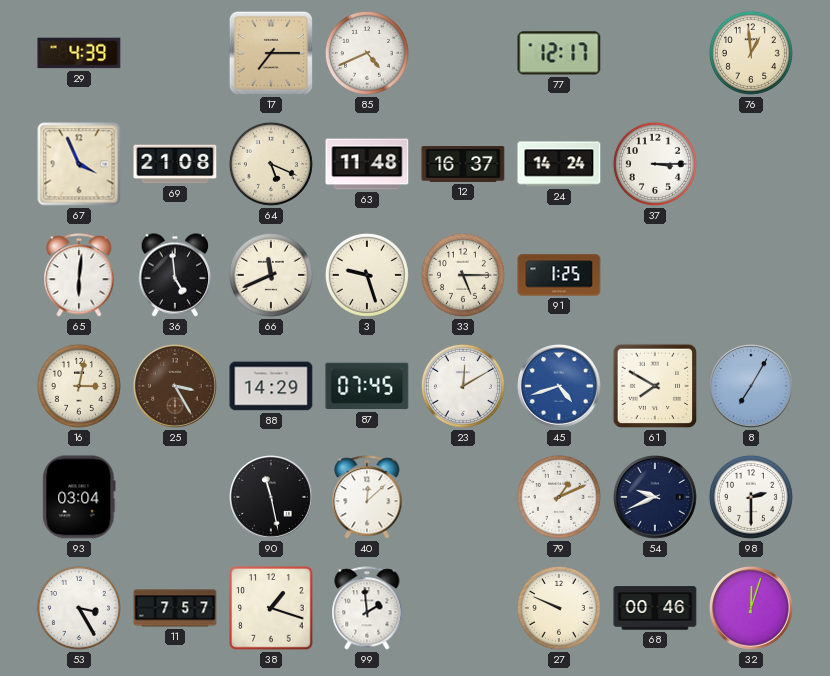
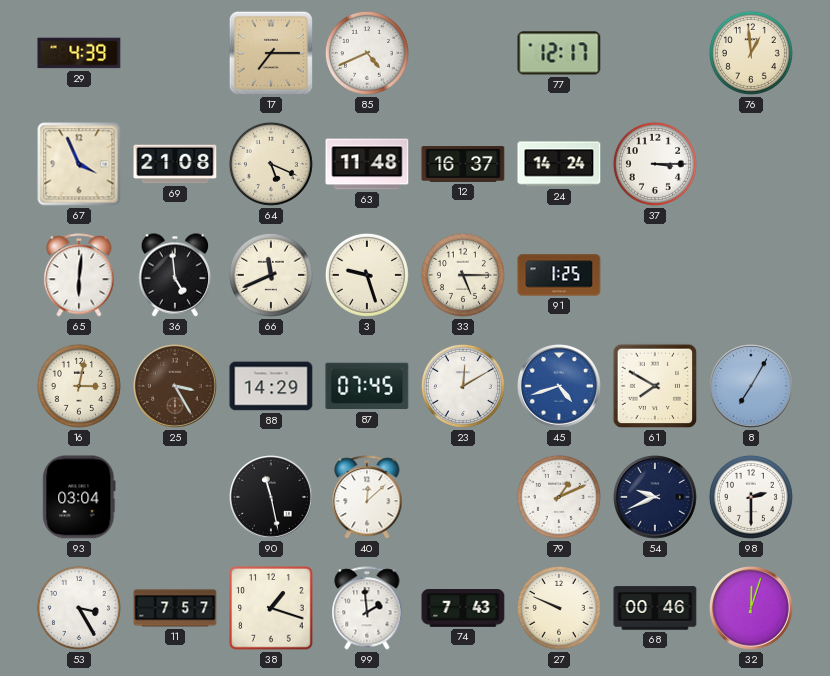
74: none -> 7:43 (463, 608)
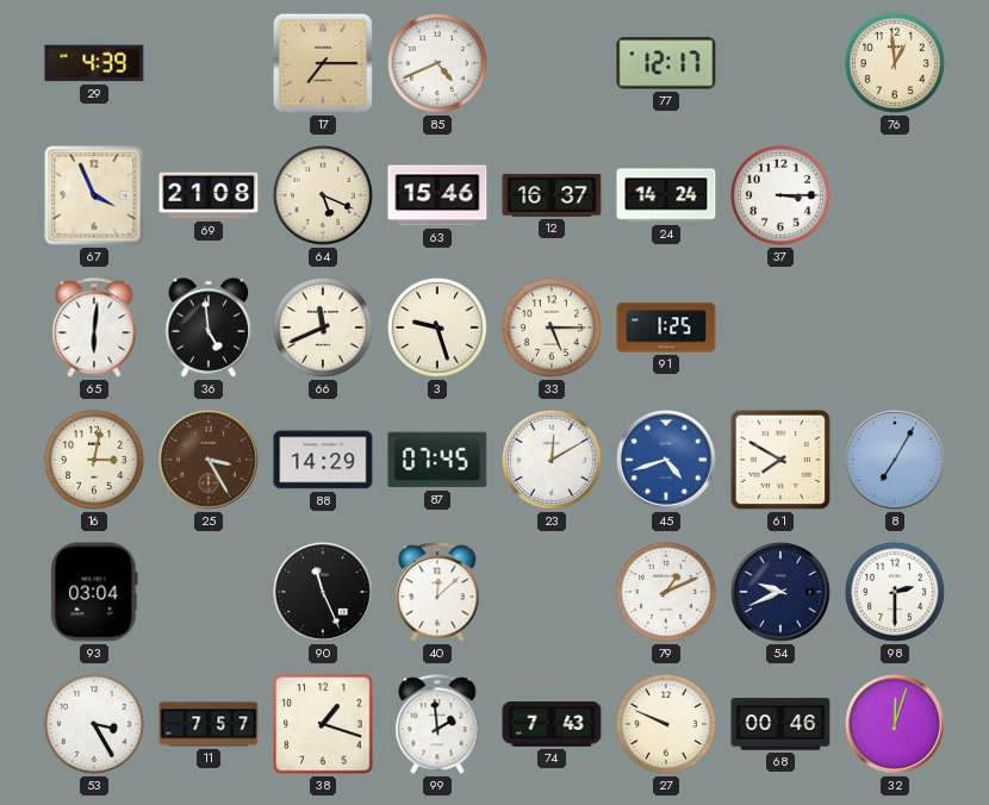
63: 11:48 -> 15:46 (437, 195)
90: 11:28 -> 11:26 (324, 593)
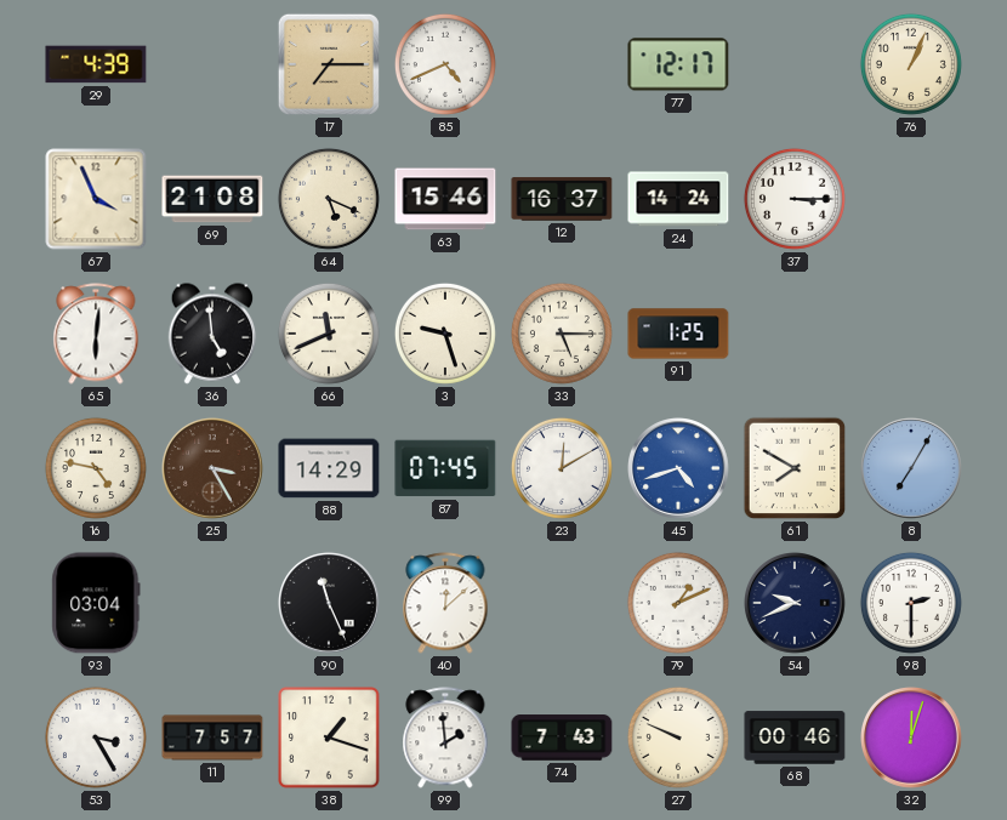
76: 12:59 -> 1:04 (911, 64)
16: 3:02 -> 4:47 (96, 468)
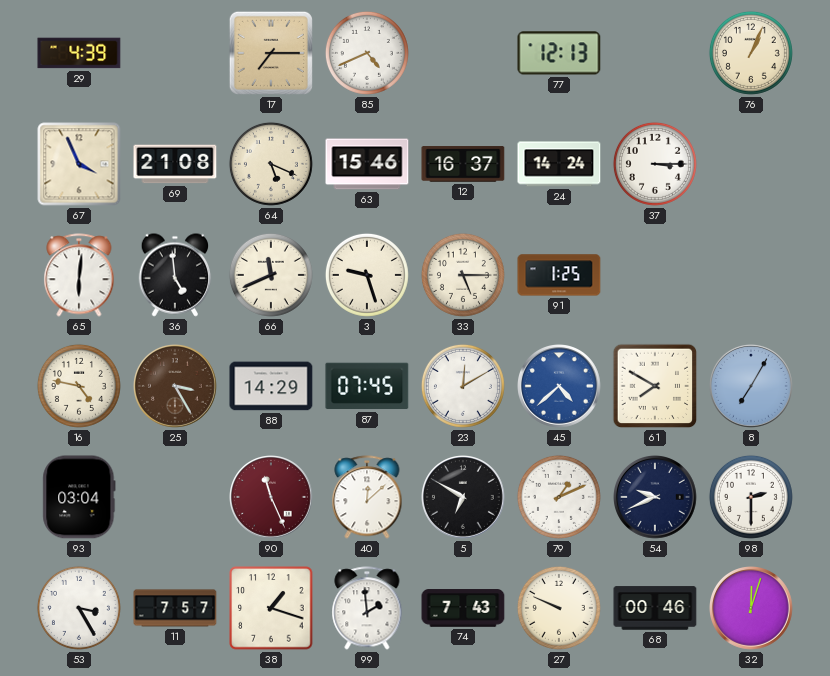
77: 12:17 -> 12:13 (559, 53)
45: 4:42 -> 4:38 (560, 387)
90 dial: black -> burgundy (272, 498)
5: none -> 6:50 (464, 498)
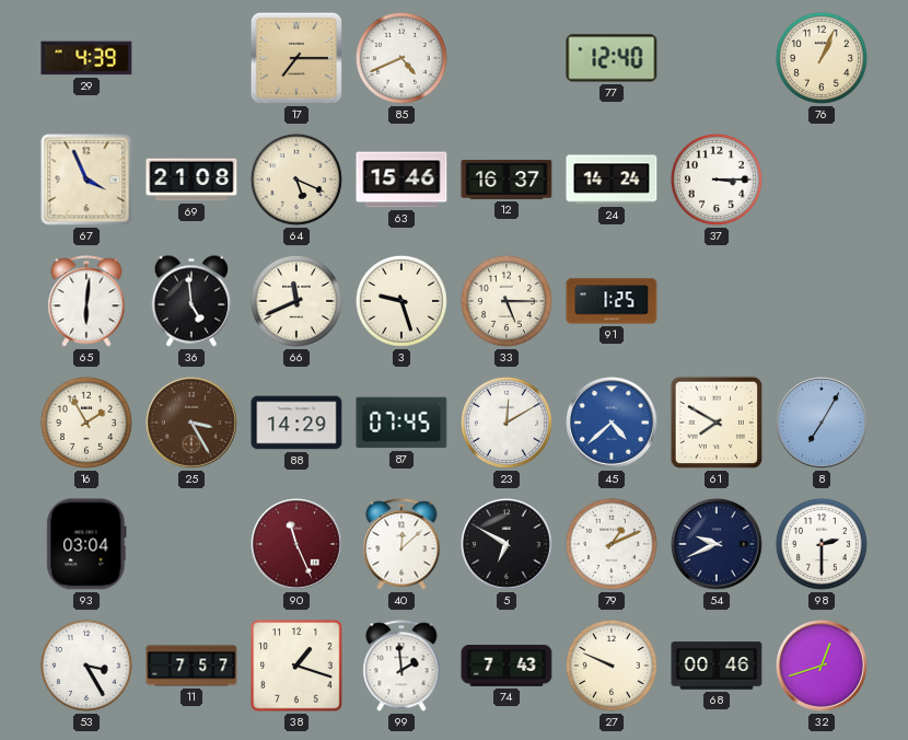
77: 12:13 -> 12:40 (612, 58)
16: 4:47 -> 1:55 (86, 423)
32: 12:03 -> 12:42 (823, 667)
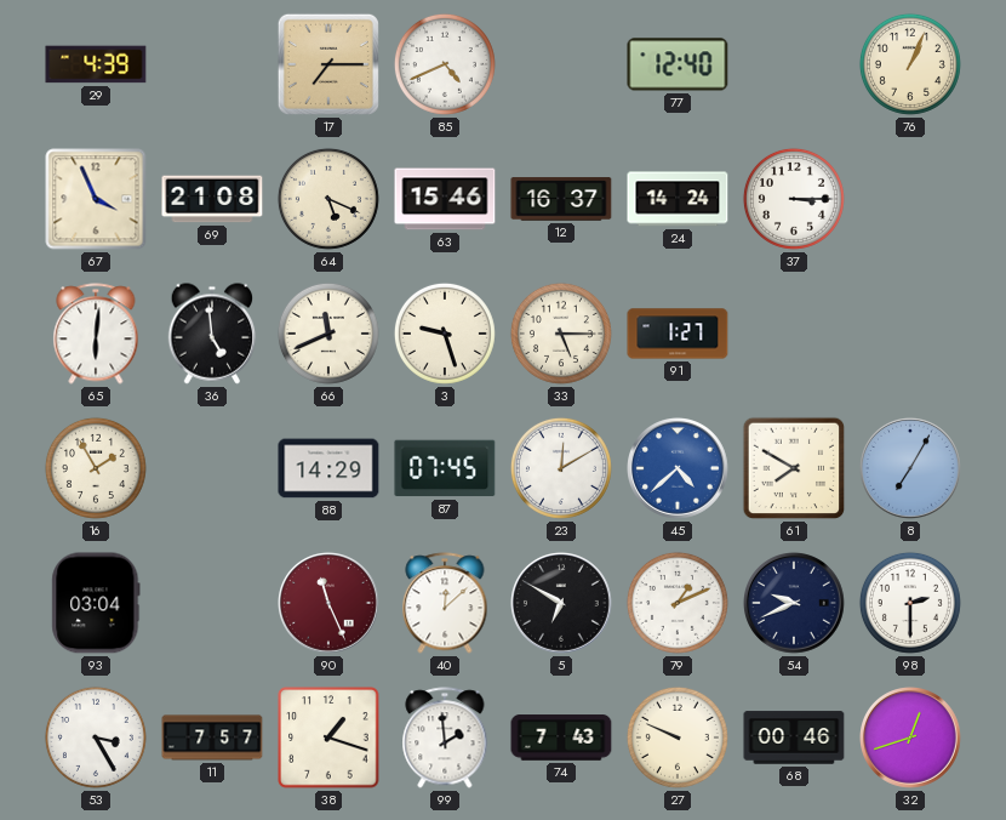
91: 1:25 -> 1:27 (678, 334)
25: 3:25 -> none (193, 424)
